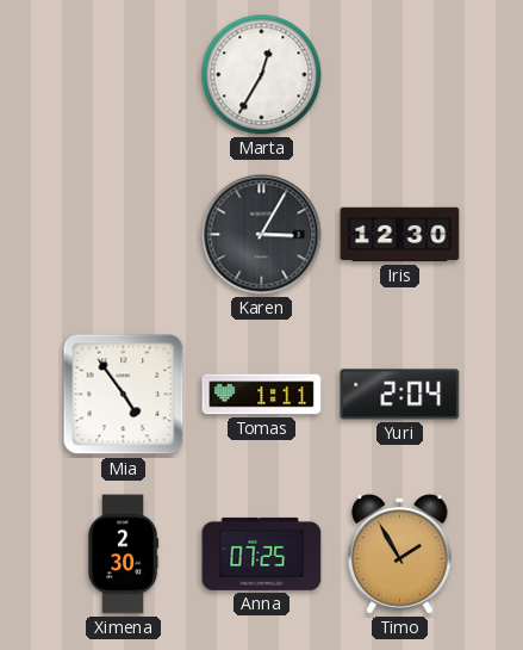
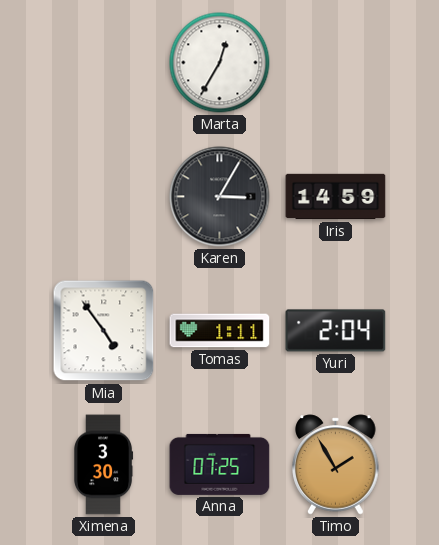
Iris: 12:30 -> 14:59 (336, 197)
Ximena: 2:30 -> 3:30 (104, 465)
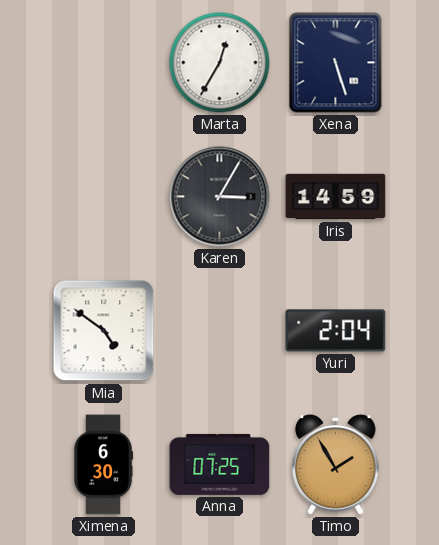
Xena: none -> 5:27 (336, 63)
Mia: 4:54 -> 4:51 (104, 331)
Tomas: 1:11 -> none (220, 331)
Ximena: 3:30 -> 6:30 (104, 465)
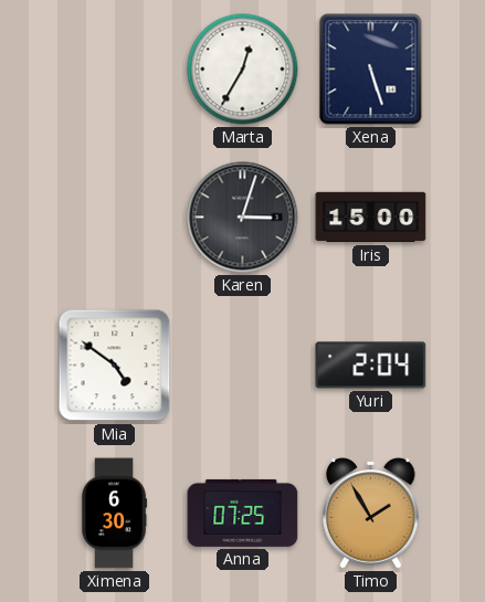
Karen: 3:05 -> 3:03 (243, 218)
Iris: 14:59 -> 15:00 (371, 218)
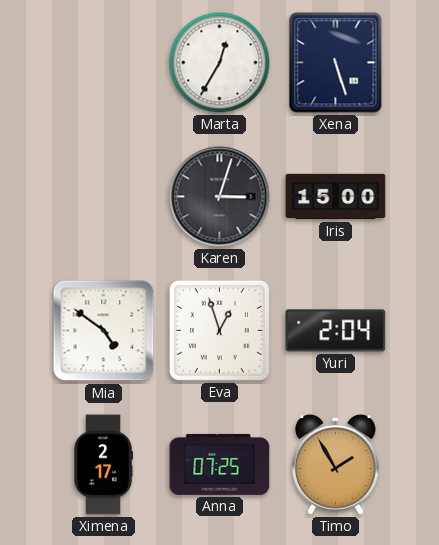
Eva: none -> 12:57 (219, 330)
Ximena: 6:30 -> 2:17 (104, 465)
